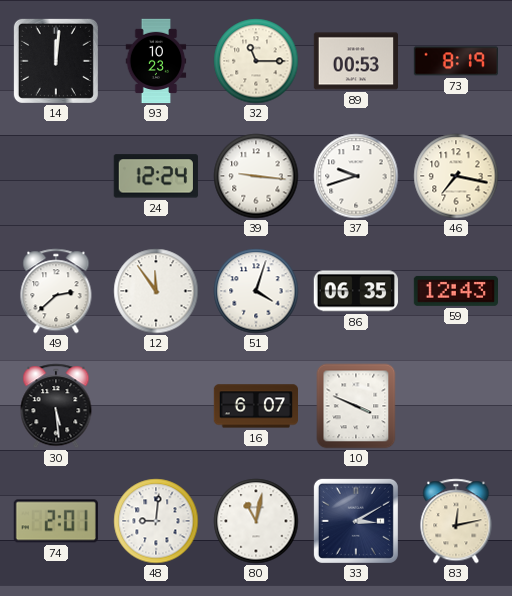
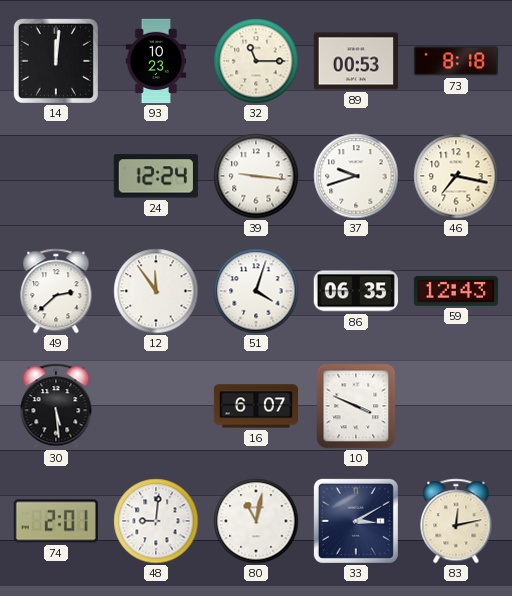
73: 8:19 -> 8:18 (456, 61)
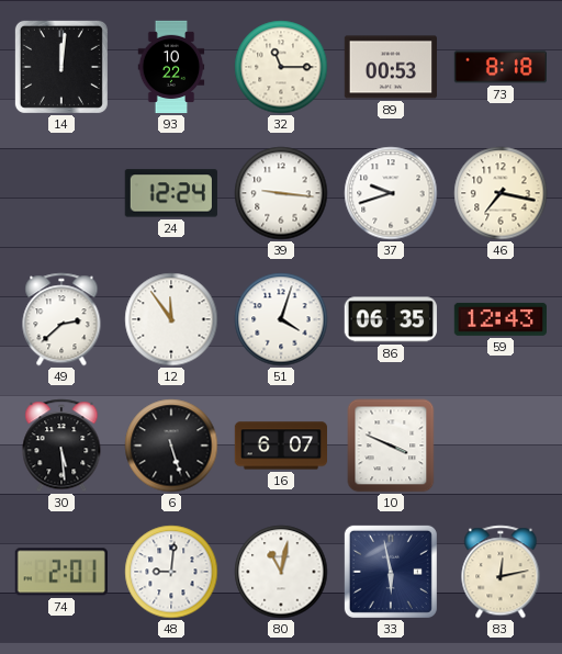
93: 10:23 -> 10:22 (171, 67)
6: none -> 5:27 (171, 446)
33: 3:10 -> 5:58 (391, 572)
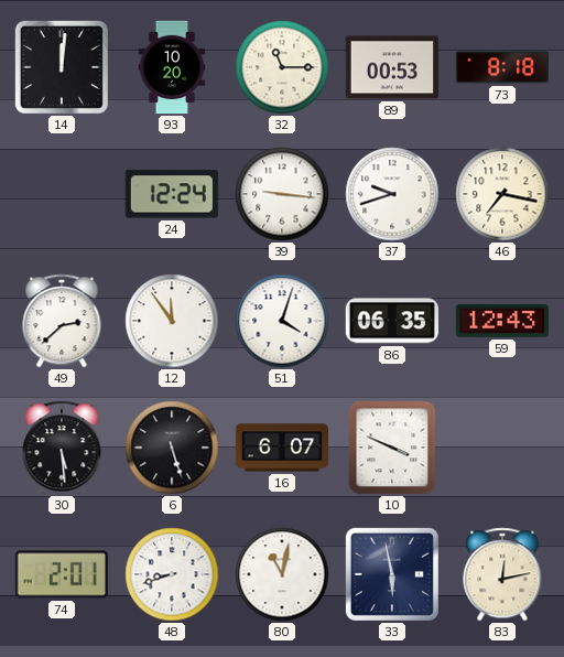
93: 10:22 -> 10:20 (172, 67)
48: 9:01 -> 8:42 (172, 574)
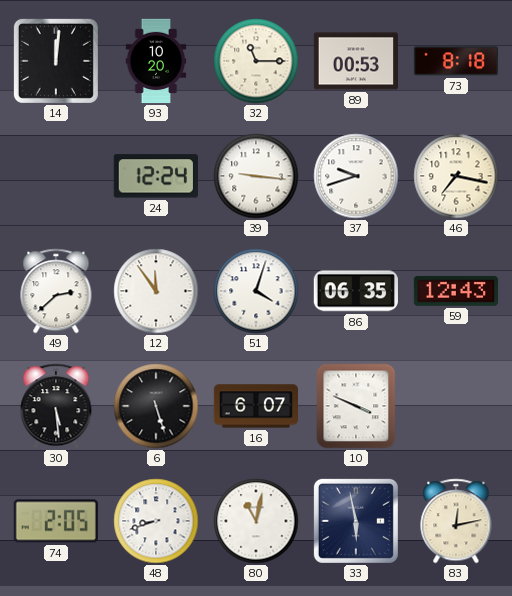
74: 2:01 -> 2:05 (56, 521)
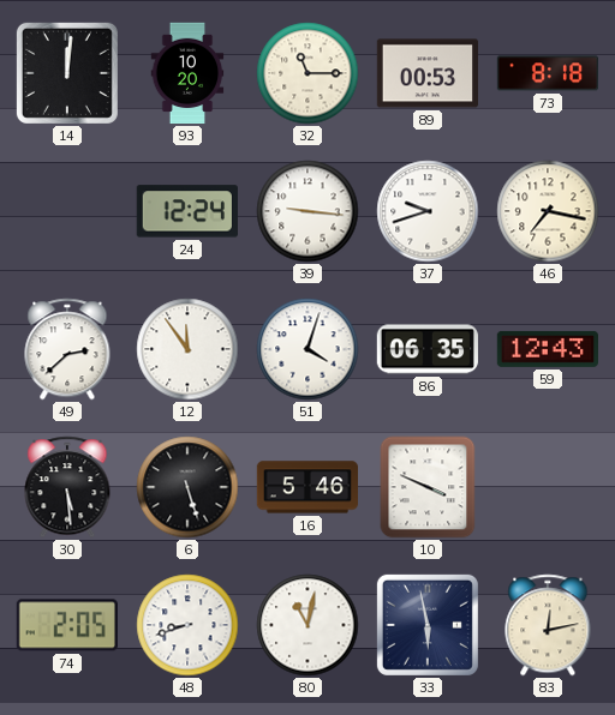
16: 6:07 -> 5:46 (306, 487)
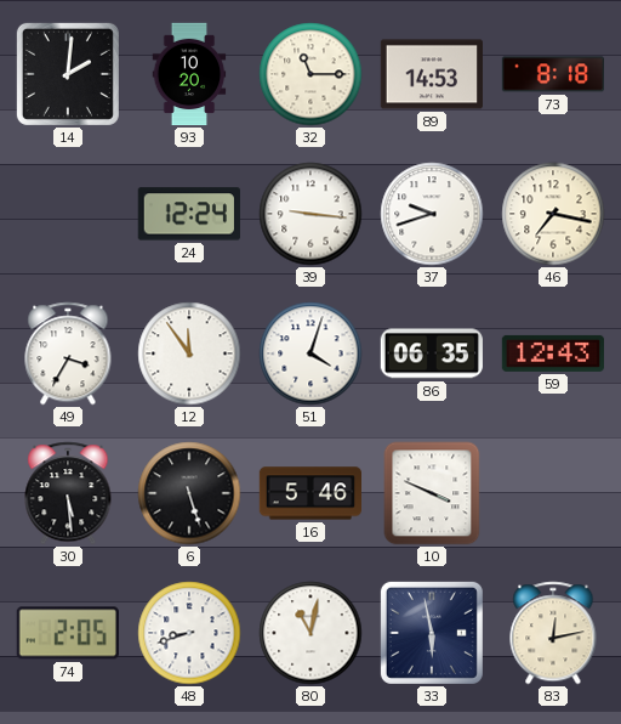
14: 12:01 -> 2:01 (68, 74)
89: 00:53 -> 14:53 (431, 74)
49: 2:38 -> 3:35 (68, 353)
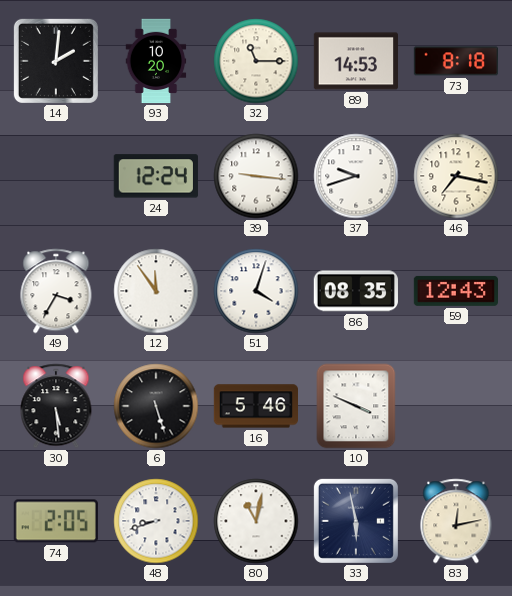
86: 06:35 -> 08:35 (356, 291)
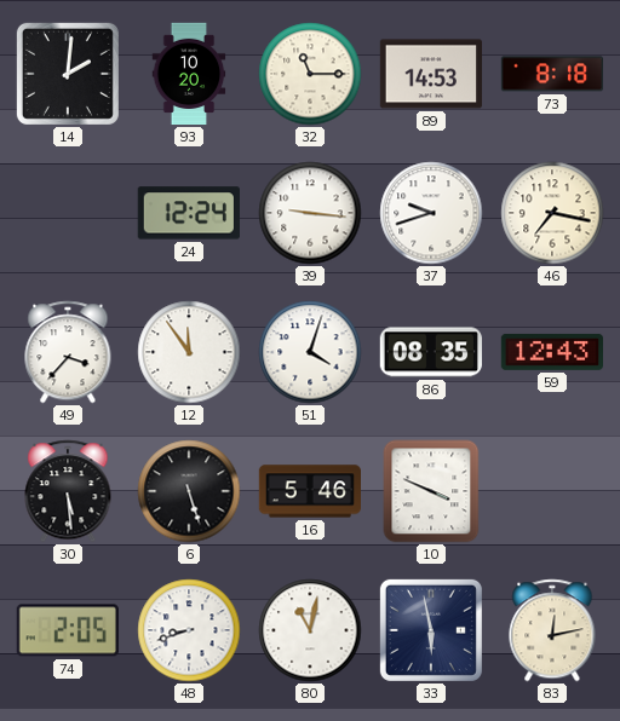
49: 3:35 -> 3:37 (68, 352)
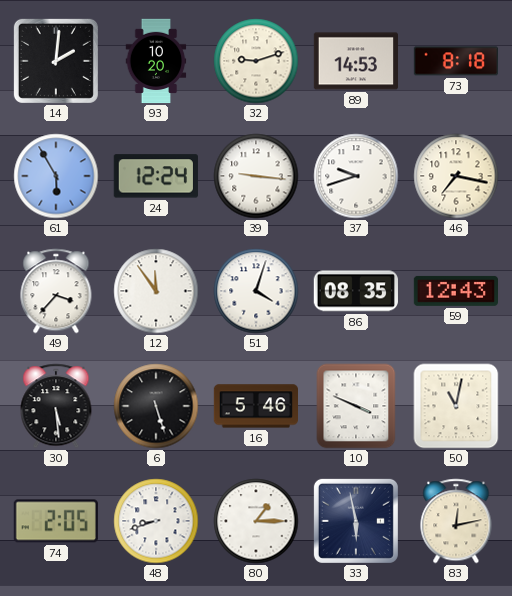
32: 11:15 -> 9:12 (256, 61)
61: none -> 5:55 (56, 176)
50: none -> 11:02 (456, 406)
80: 11:02 -> 1:15 (256, 521)
